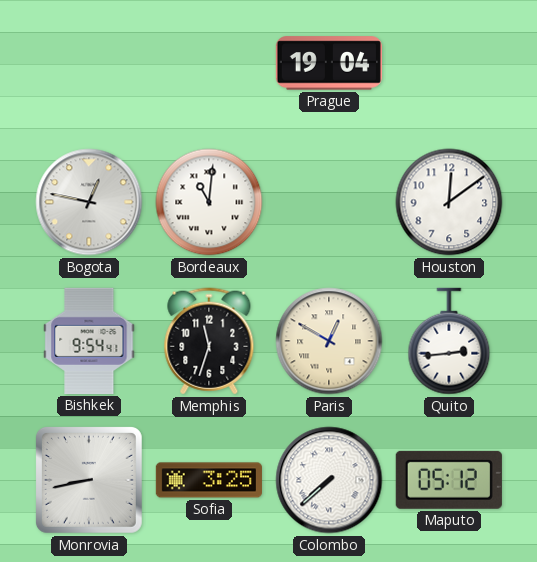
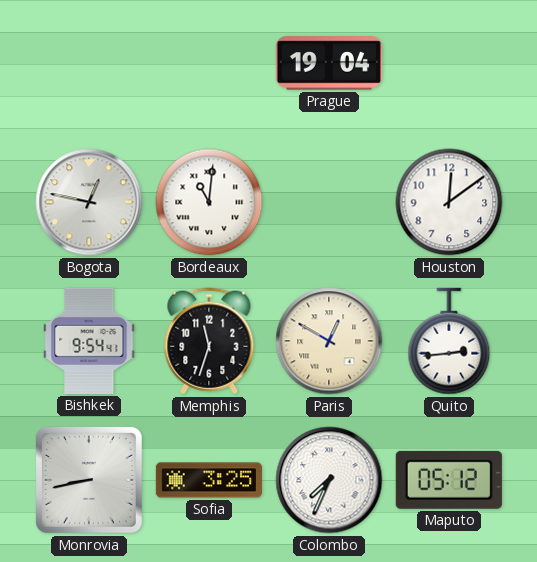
Colombo: 7:38 -> 7:34 (329, 480)
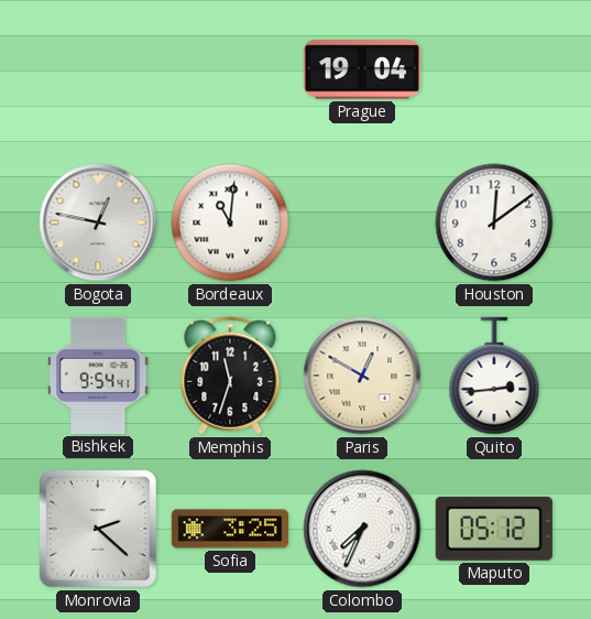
Monrovia: 8:43 -> 2:22 (98, 529)
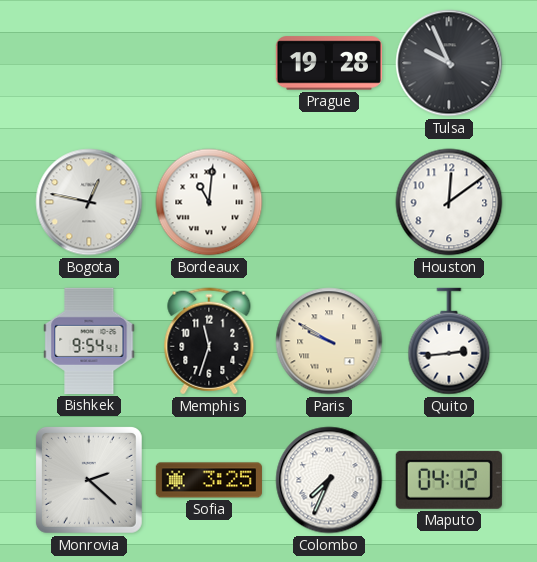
Prague: 19:04 -> 19:28 (329, 63)
Tulsa: none -> 9:56 (449, 63)
Paris: 12:50 -> 9:50 (329, 341)
Maputo: 05:12 -> 04:12 (449, 480)
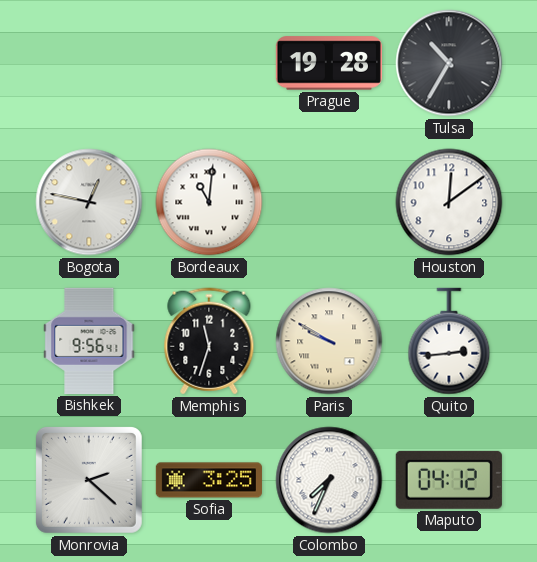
Tulsa: 9:56 -> 10:35 (449, 63)
Bishkek: 9:54 -> 9:56 (89, 341)
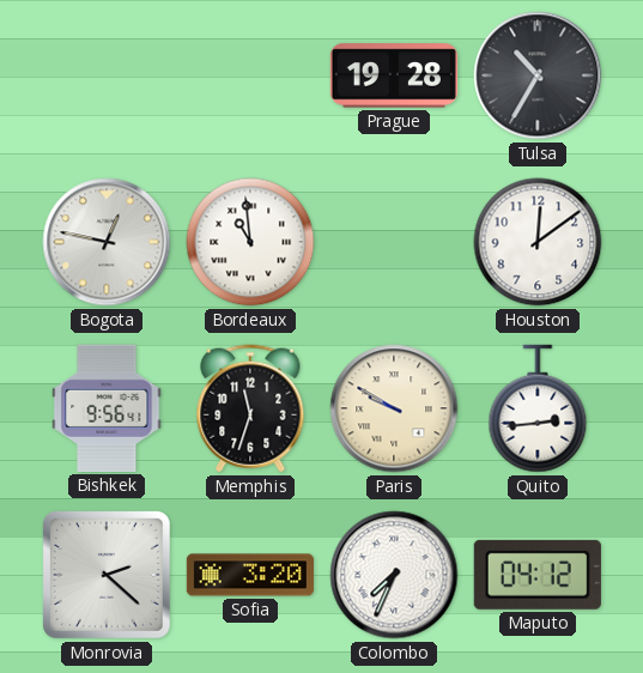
Bordeaux: 11:01 -> 10:59 (250, 242)
Sofia: 3:25 -> 3:20 (250, 575)
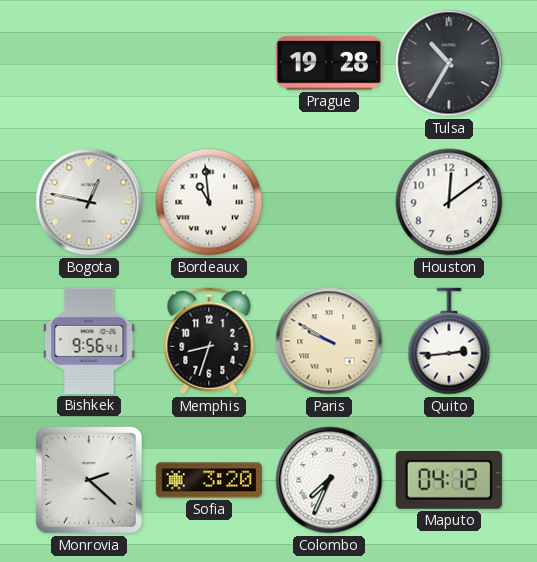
Memphis: 11:33 -> 8:33 (209, 341)
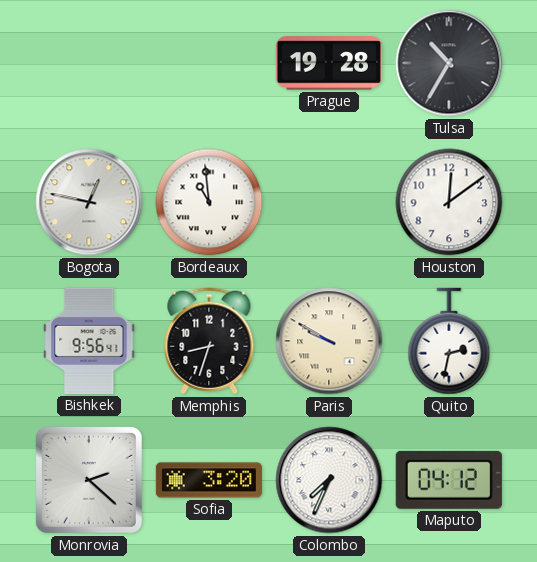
Quito: 2:44 -> 2:32 (449, 341)
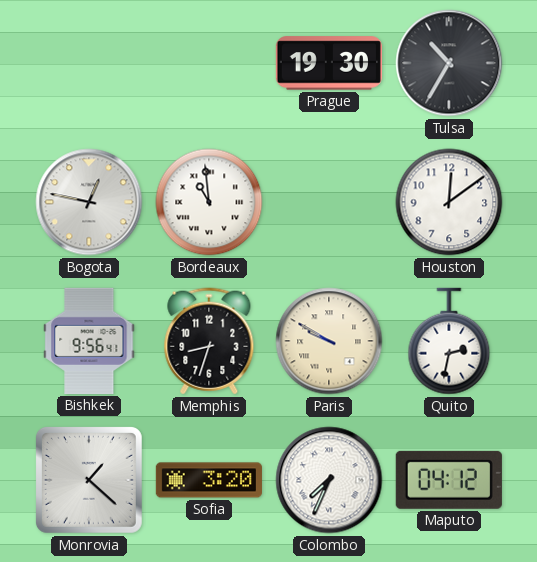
Prague: 19:28 -> 19:30 (329, 63)
Monrovia: 2:22 -> 1:22 (89, 480)
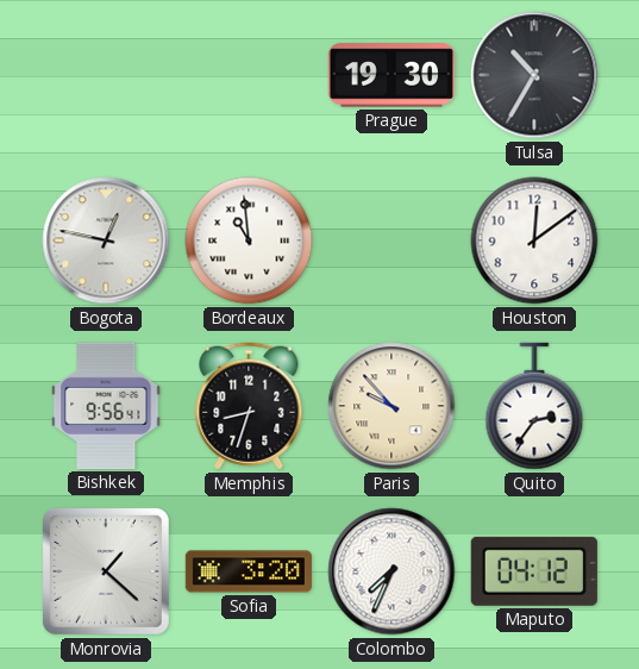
Paris: 9:50 -> 9:53 (391, 406)
Quito: 2:32 -> 2:36 (534, 406)
